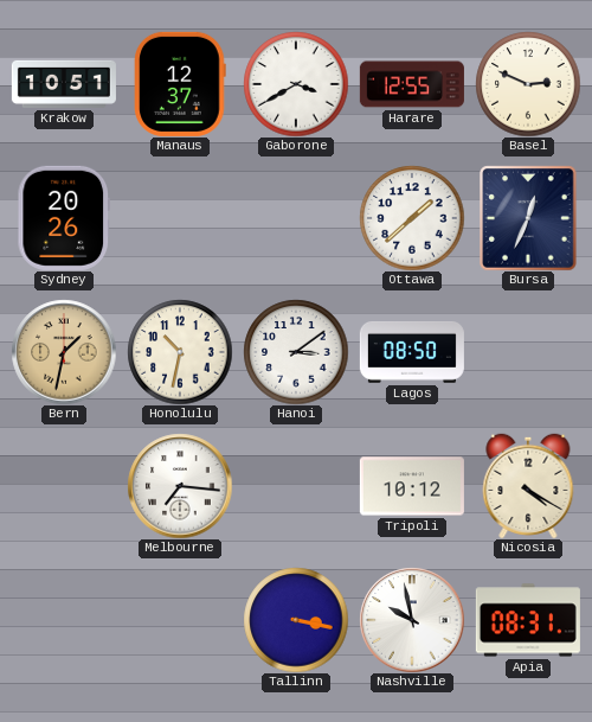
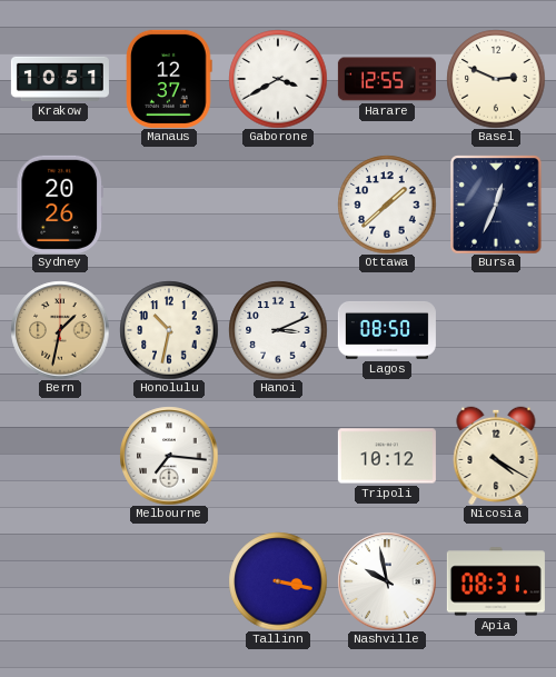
Hanoi: 3:09 -> 3:11 (278, 330)
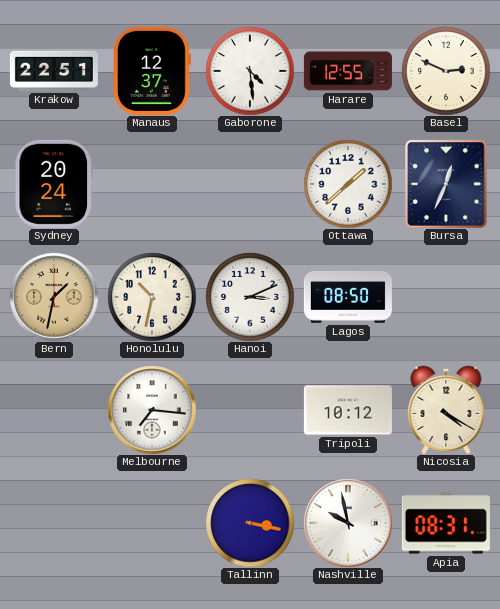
Krakow: 10:51 -> 22:51 (54, 71)
Gaborone: 3:40 -> 4:29 (250, 71)
Sydney: 20:26 -> 20:24 (53, 184)
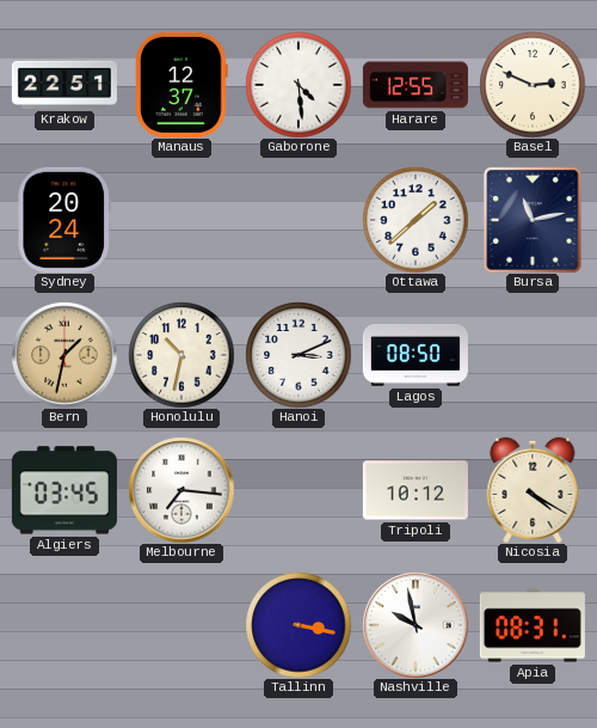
Bursa: 12:34 -> 11:13 (533, 220)
Algiers: none -> 03:45 (64, 490)
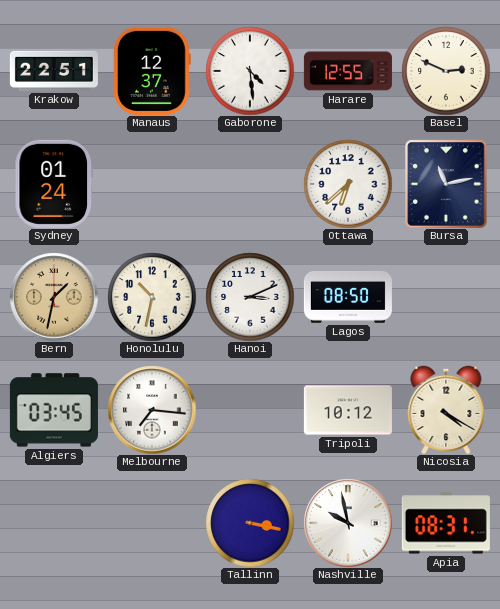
Sydney: 20:24 -> 01:24 (53, 184)
Ottawa: 1:38 -> 6:38 (348, 184)
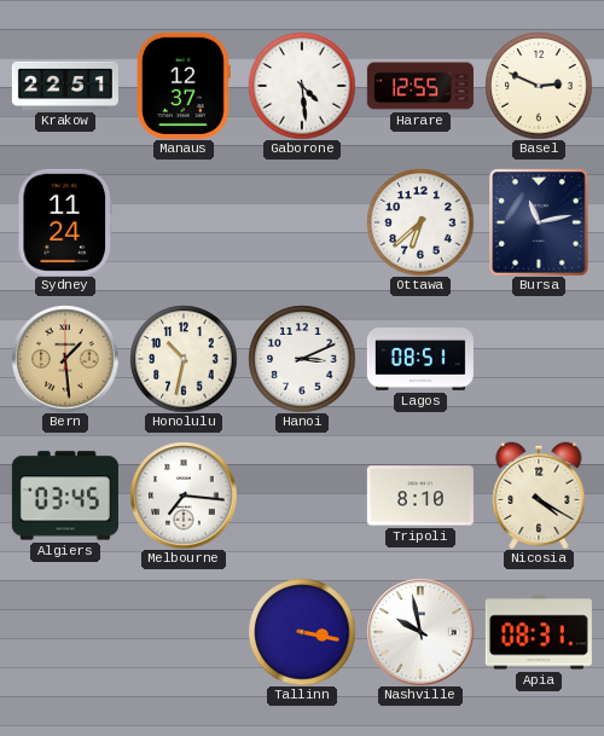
Sydney: 01:24 -> 11:24 (64, 222)
Bern: 1:32 -> 1:29 (65, 359)
Lagos: 08:50 -> 08:51 (420, 359)
Tripoli: 10:12 -> 8:10 (420, 496)
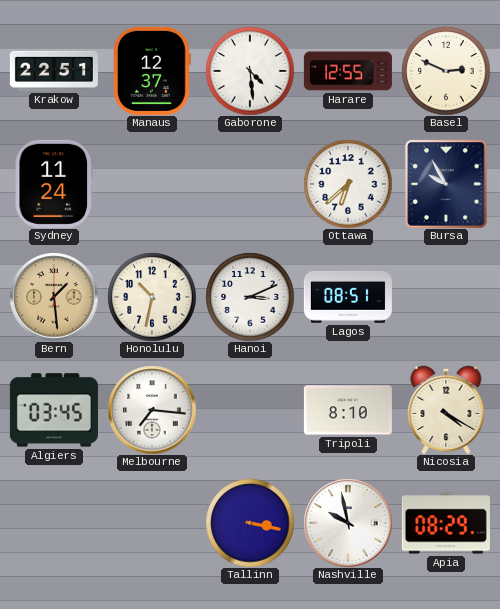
Bursa: 11:13 -> 9:55 (446, 184)
Apia: 08:31 -> 08:29 (446, 523)
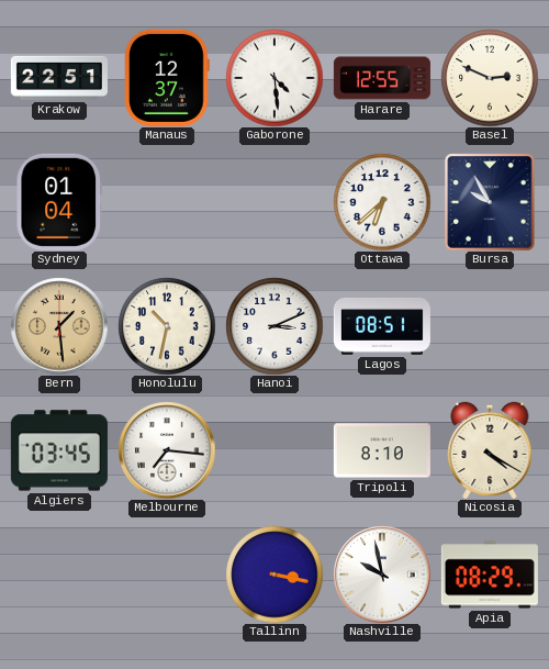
Sydney: 11:24 -> 01:04 (58, 202)
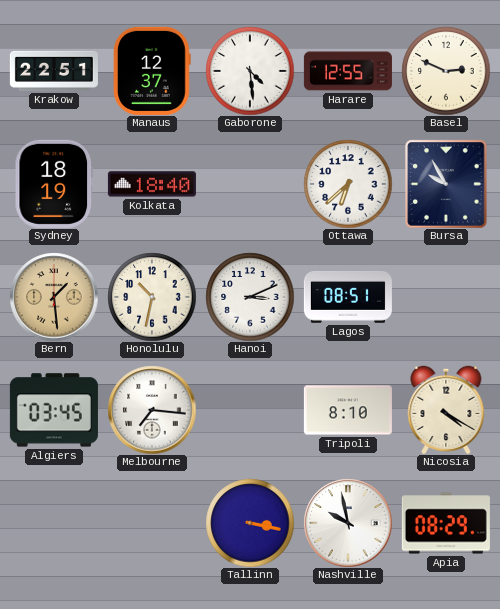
Sydney: 01:04 -> 18:19 (53, 184)
Kolkata: none -> 18:40 (152, 184)
